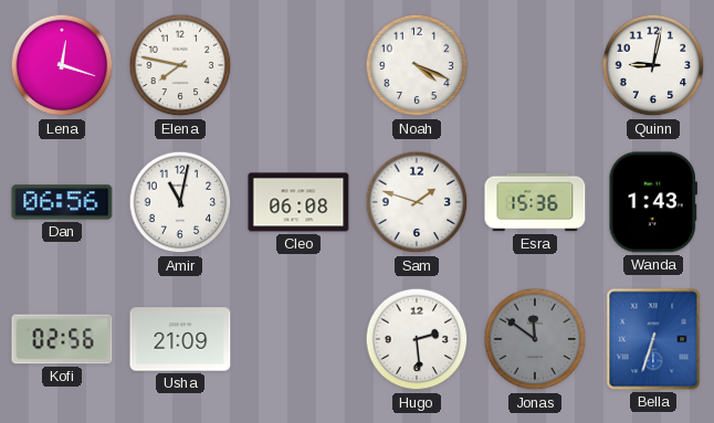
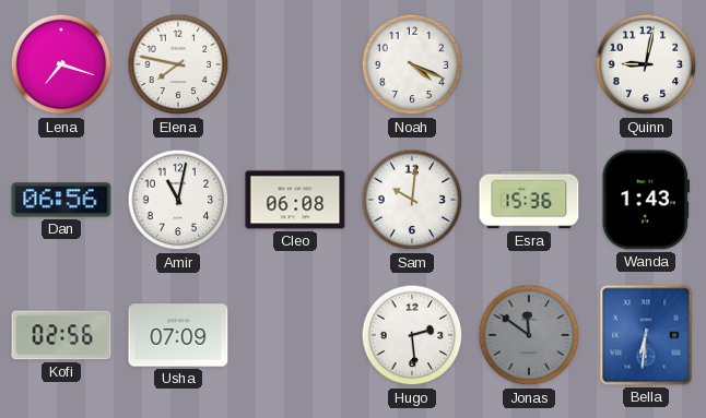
Lena: 12:18 -> 7:18 (61, 64)
Sam: 1:48 -> 10:01 (412, 200)
Usha: 21:09 -> 07:09 (178, 335)
Bella: 6:33 -> 6:31 (646, 335)
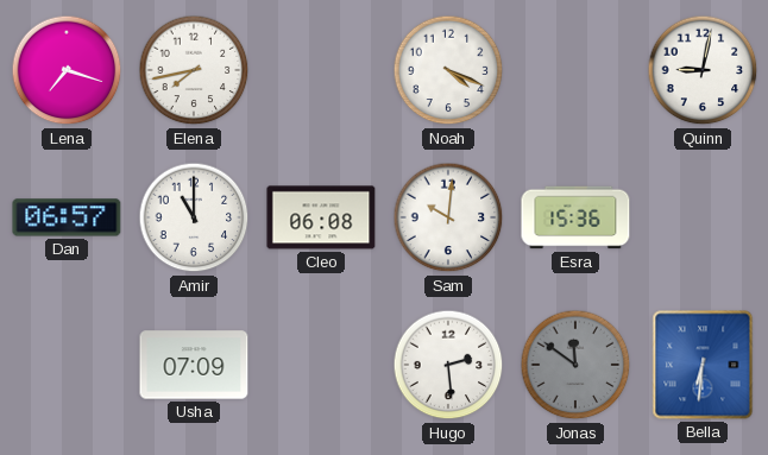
Elena: 7:47 -> 7:43 (194, 70)
Dan: 06:56 -> 06:57 (67, 217)
Amir: 11:02 -> 11:00 (194, 217)
Wanda: 1:43 -> none (645, 200)
Kofi: 02:56 -> none (61, 335)
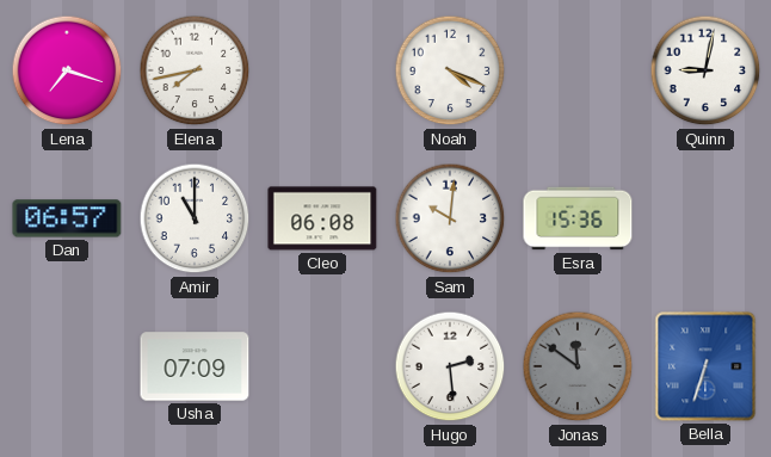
Bella: 6:31 -> 6:33 (705, 366)
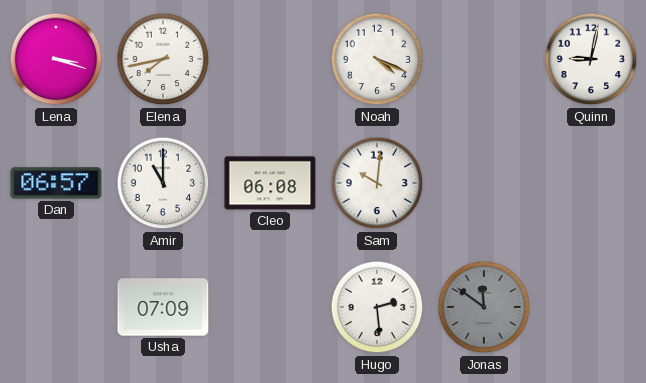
Lena: 7:18 -> 3:18 (56, 59)
Esra: 15:36 -> none (578, 218)
Bella: 6:33 -> none (705, 366)
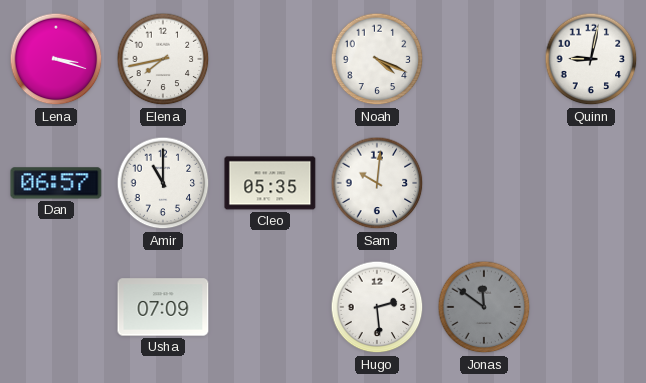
Cleo: 06:08 -> 05:35 (270, 183)
